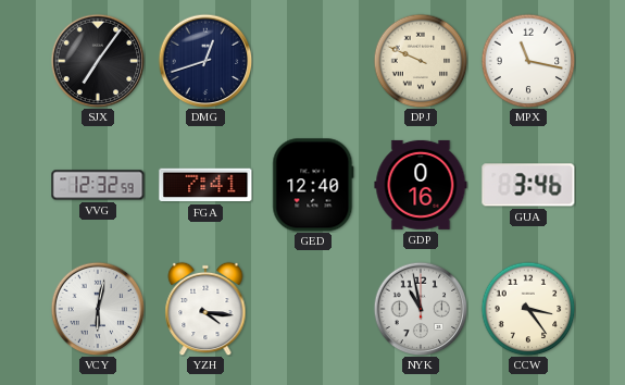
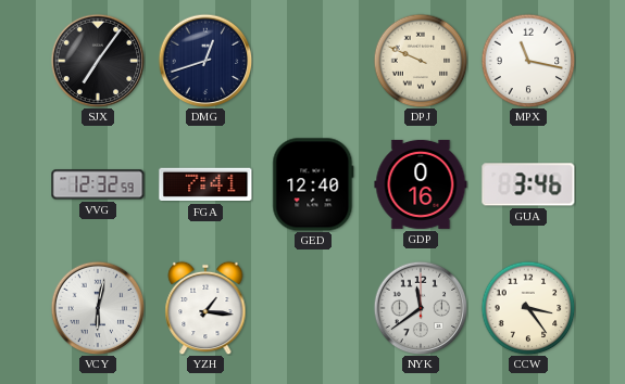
YZH: 4:16 -> 1:16 (205, 308)
NYK: 10:58 -> 11:39 (421, 308)
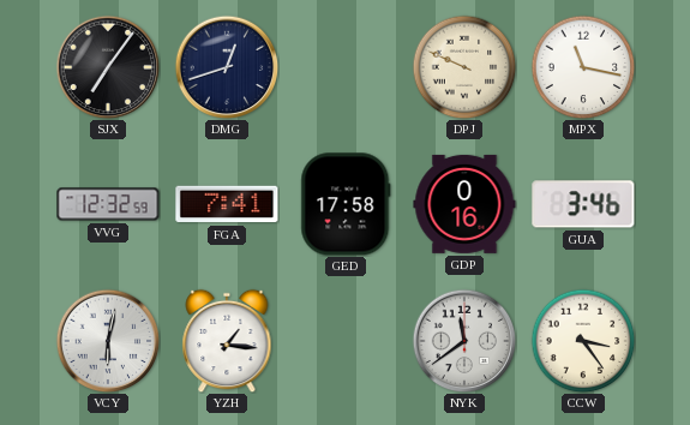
GED: 12:40 -> 17:58 (346, 204)
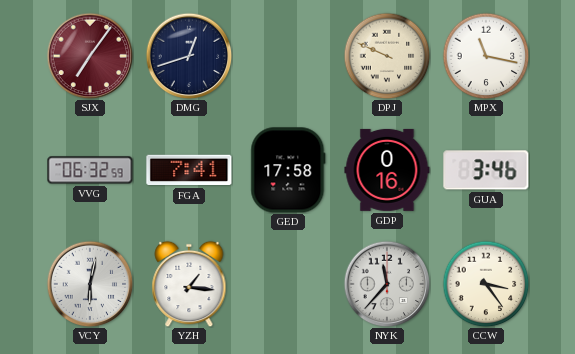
SJX dial: black -> burgundy (90, 56)
VVG: 12:32 -> 06:32 (90, 170)
NYK: 11:39 -> 11:37 (387, 284)
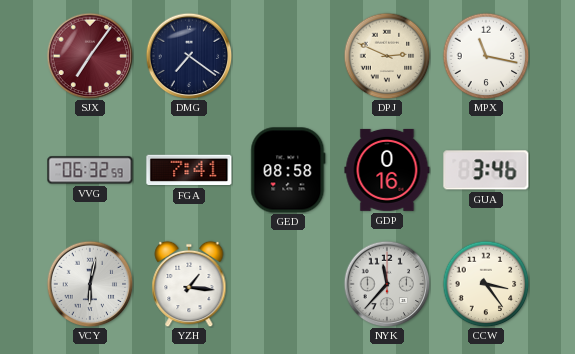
DMG: 12:42 -> 7:21 (189, 56)
DPJ: 9:49 -> 2:49 (387, 56)
GED: 17:58 -> 08:58 (288, 170)
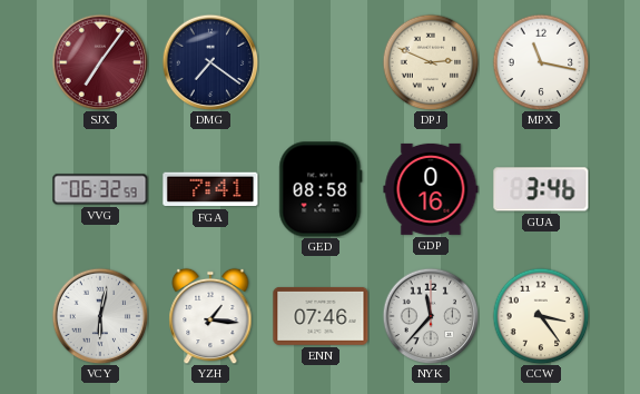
ENN: none -> 07:46 (321, 316)
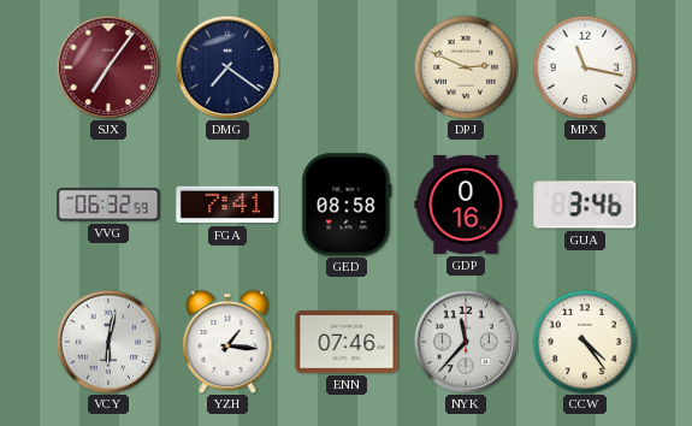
CCW: 3:24 -> 4:24 (585, 342)
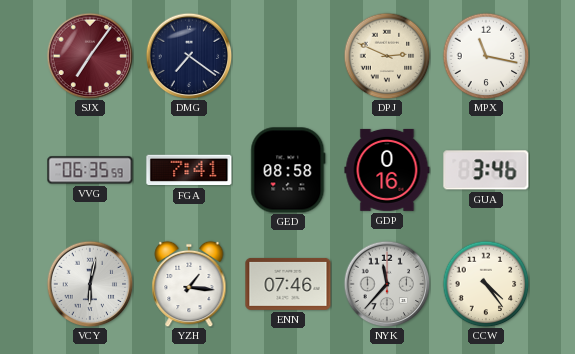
VVG: 06:32 -> 06:35 (90, 170)
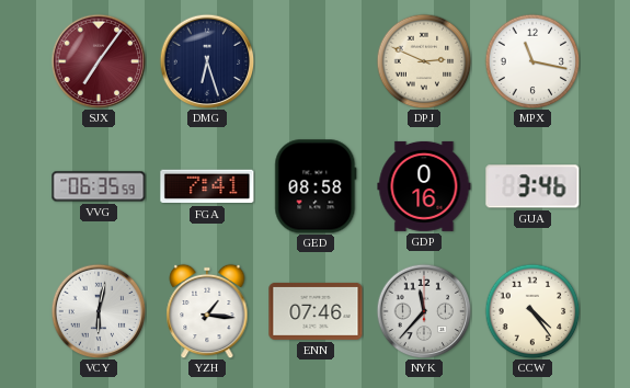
DMG: 7:21 -> 6:27 (207, 61)
